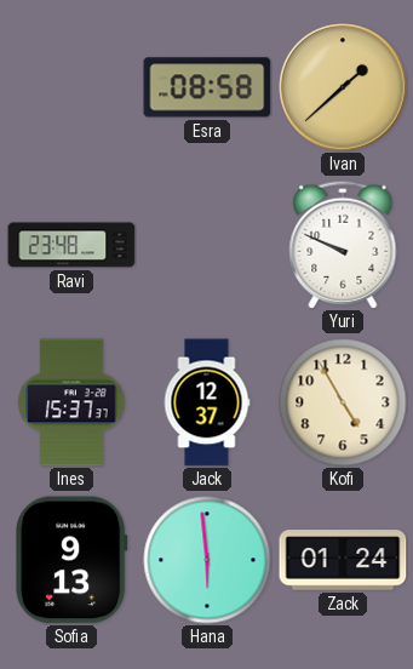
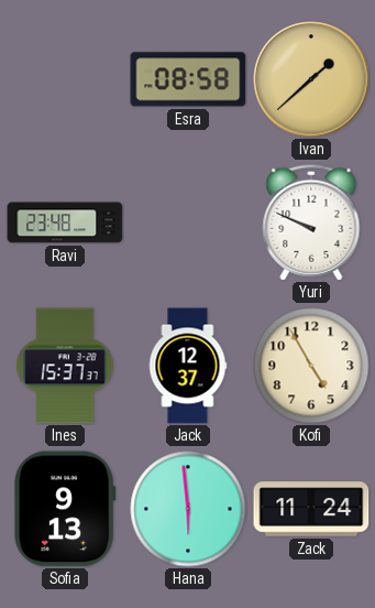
Zack: 01:24 -> 11:24 (311, 509)
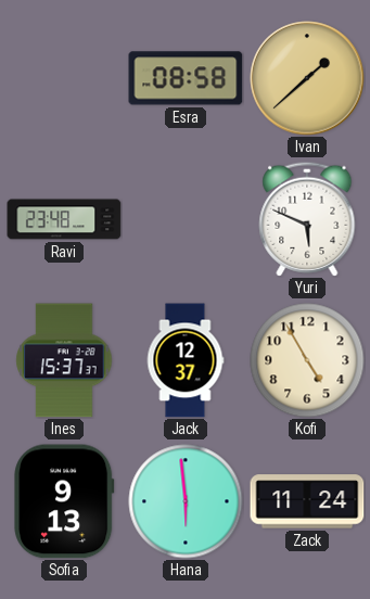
Yuri: 9:49 -> 5:49 (307, 219)
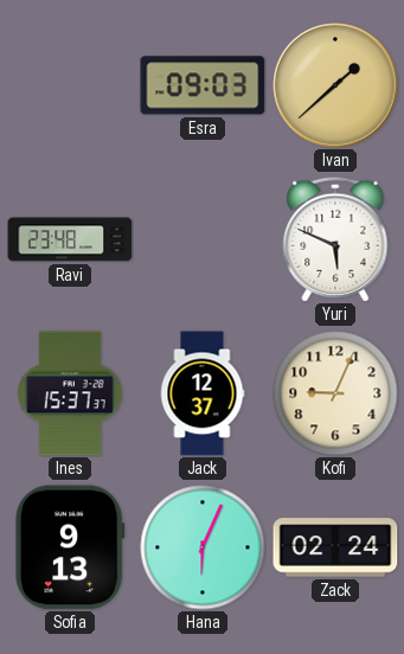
Esra: 08:58 -> 09:03 (203, 85)
Kofi: 4:55 -> 9:04 (335, 393)
Hana: 5:59 -> 6:04 (203, 547)
Zack: 11:24 -> 02:24 (335, 547)
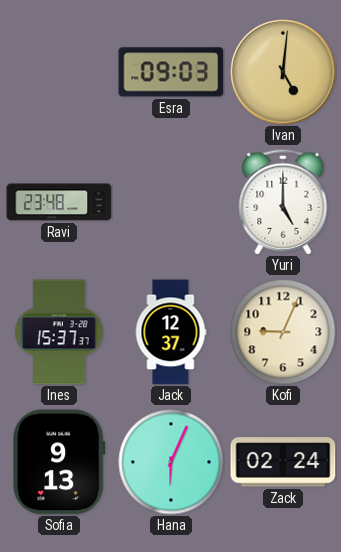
Ivan: 1:38 -> 5:01 (283, 72)
Yuri: 5:49 -> 5:00 (283, 202)
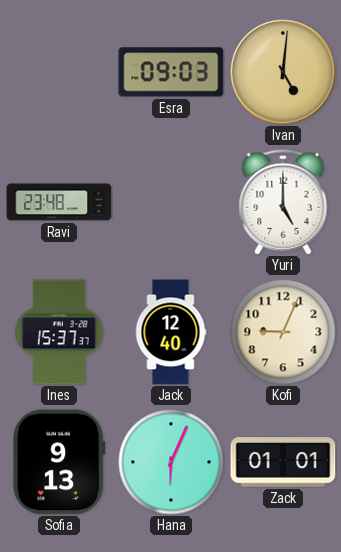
Jack: 12:37 -> 12:40 (171, 332)
Zack: 02:24 -> 01:01 (283, 462)
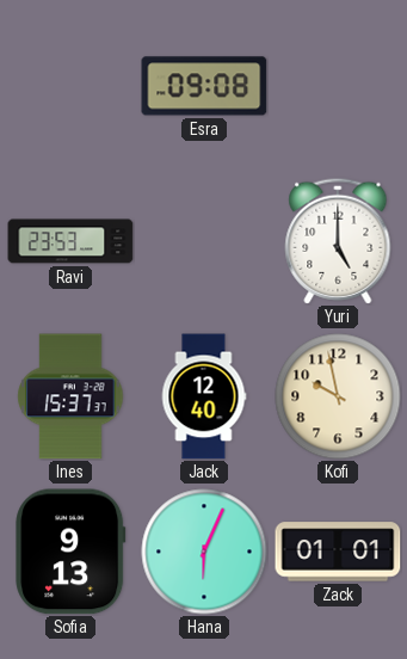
Esra: 09:03 -> 09:08 (204, 86)
Ivan: 5:01 -> none (283, 72)
Ravi: 23:48 -> 23:53 (70, 241)
Kofi: 9:04 -> 9:58 (338, 396)
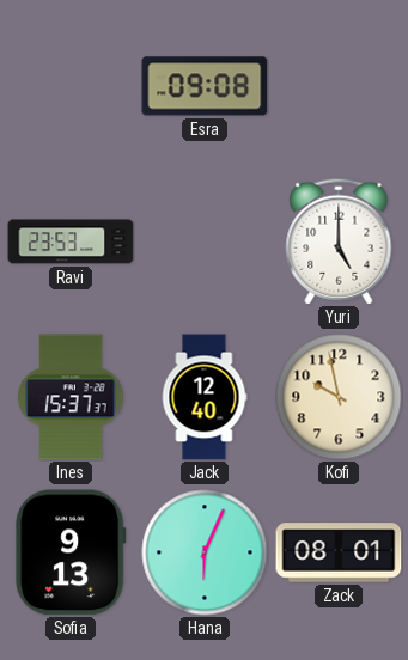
Zack: 01:01 -> 08:01 (339, 552)
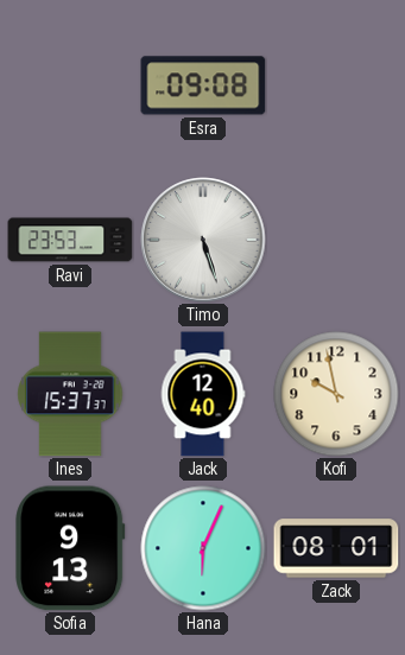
Timo: none -> 5:27 (203, 240)
Yuri: 5:00 -> none (339, 242)
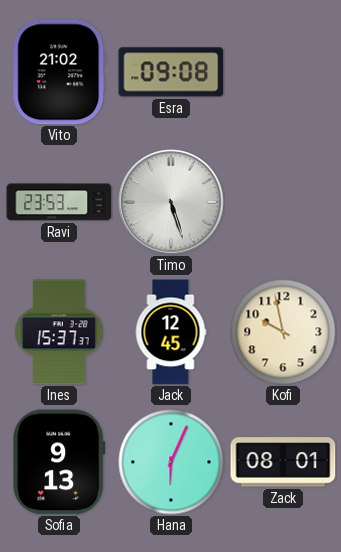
Vito: none -> 21:02 (59, 72)
Jack: 12:40 -> 12:45 (171, 332)
